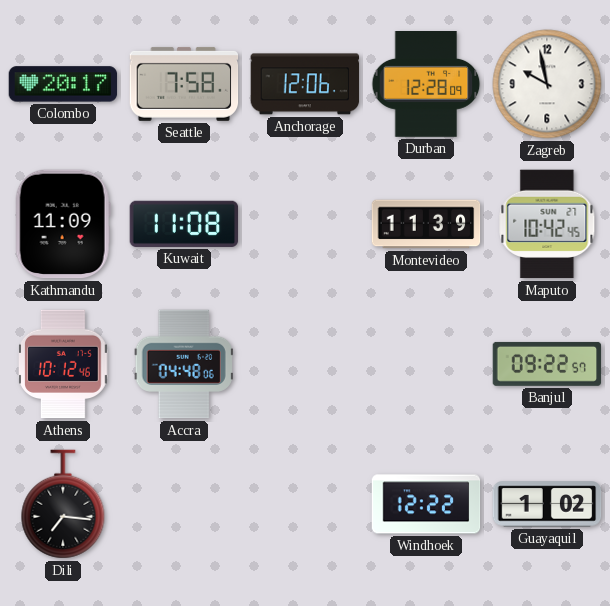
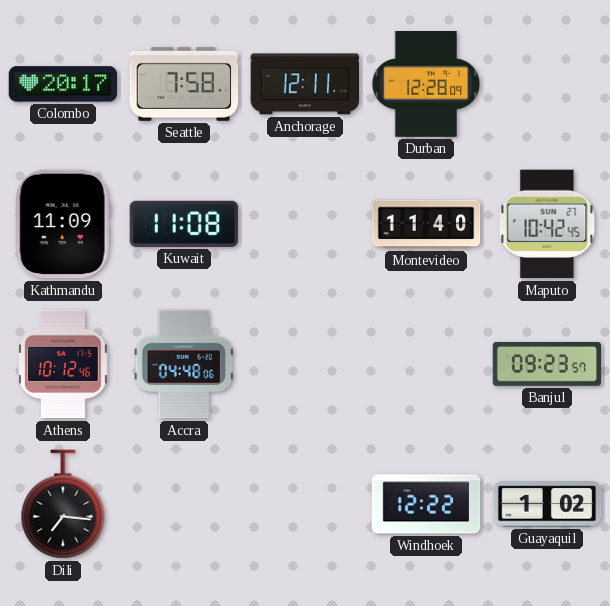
Anchorage: 12:06 -> 12:11 (305, 84)
Zagreb: 9:58 -> none (547, 84)
Montevideo: 11:39 -> 11:40 (426, 224)
Banjul: 09:22 -> 09:23 (547, 364)
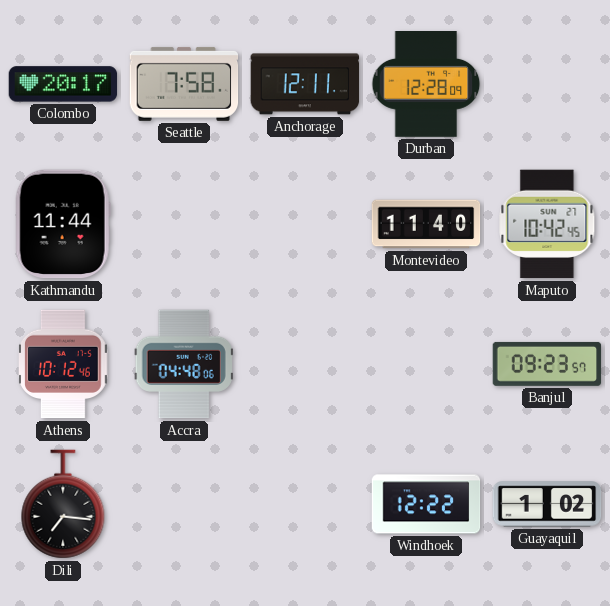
Kathmandu: 11:09 -> 11:44 (63, 224)
Kuwait: 11:08 -> none (184, 224)
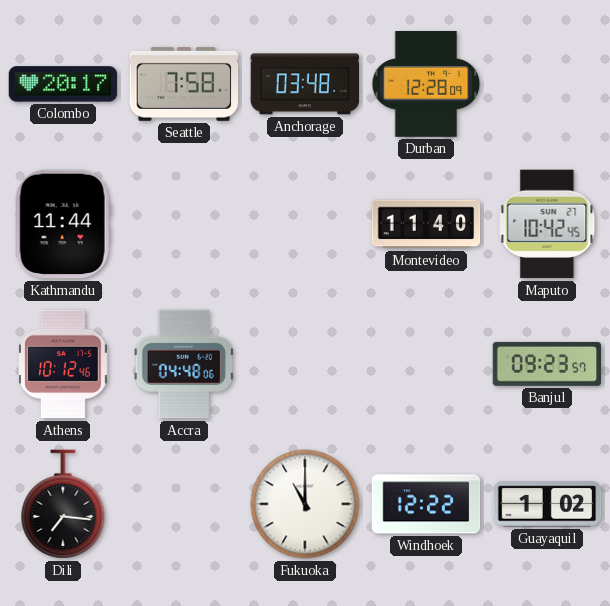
Anchorage: 12:11 -> 03:48 (305, 84)
Fukuoka: none -> 11:00 (305, 504)
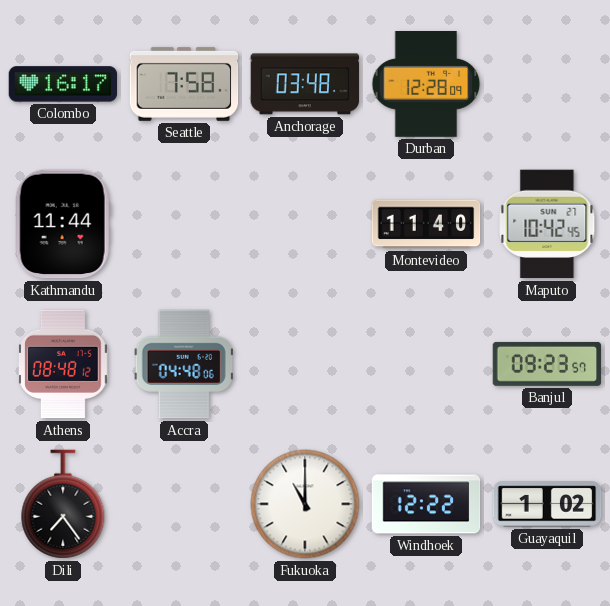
Colombo: 20:17 -> 16:17 (63, 84)
Athens: 10:12 -> 08:48 (63, 364)
Dili: 7:16 -> 7:24 (63, 504)
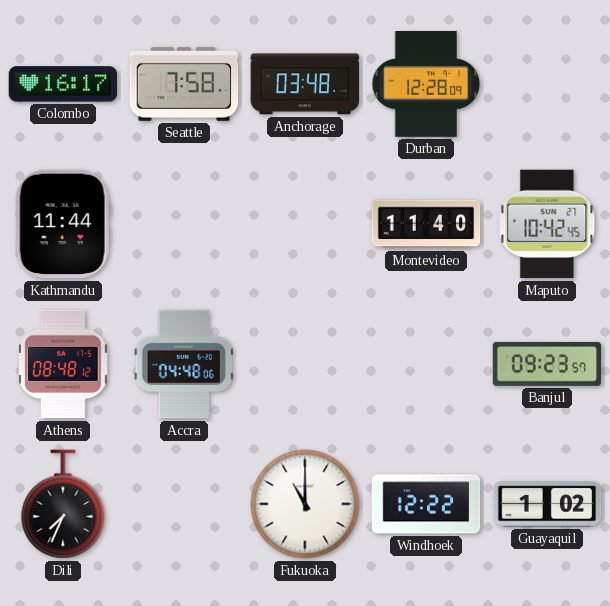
Dili: 7:24 -> 7:34 (63, 504)
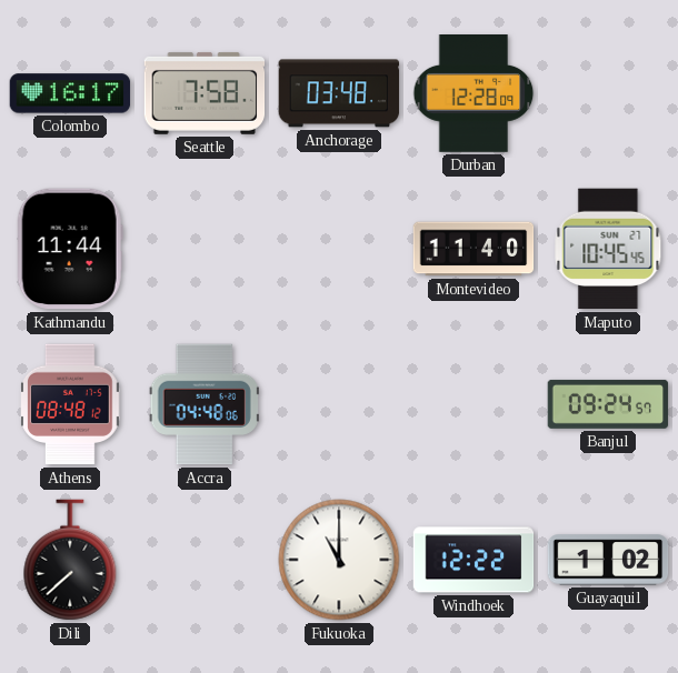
Maputo: 10:42 -> 10:45 (608, 249)
Banjul: 09:23 -> 09:24 (608, 404)
Dili: 7:34 -> 7:38 (70, 560)
